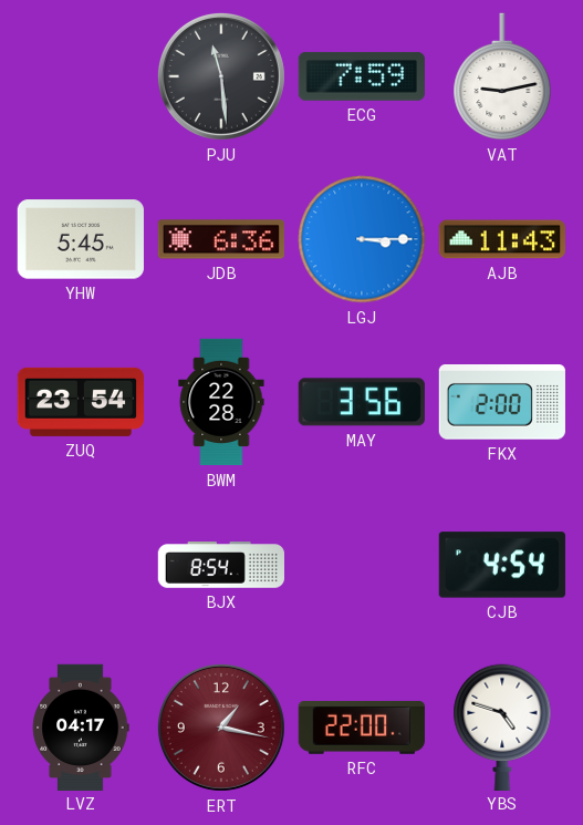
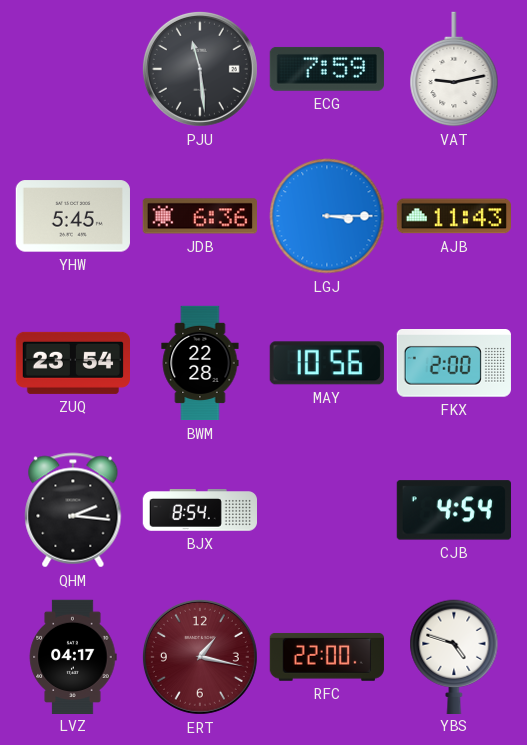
MAY: 3:56 -> 10:56 (327, 363)
QHM: none -> 2:16 (73, 510)
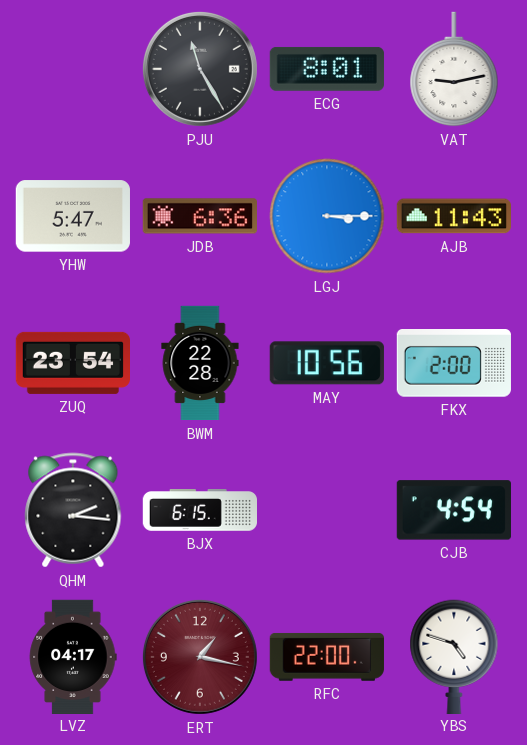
PJU: 11:29 -> 11:25 (200, 69)
ECG: 7:59 -> 8:01 (327, 69)
YHW: 5:45 -> 5:47 (73, 216)
BJX: 8:54 -> 6:15 (199, 510)
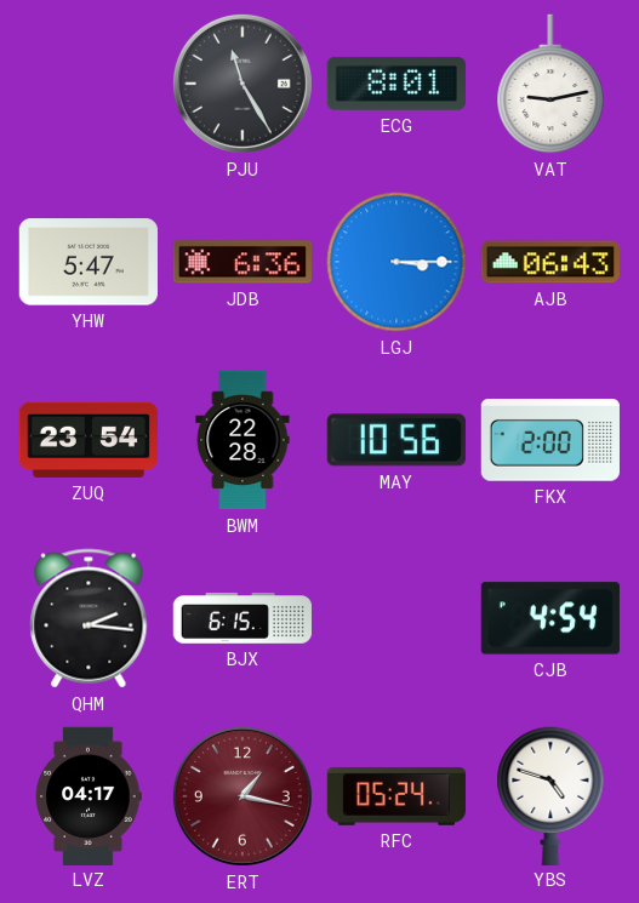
AJB: 11:43 -> 06:43 (549, 262)
RFC: 22:00 -> 05:24 (396, 796)
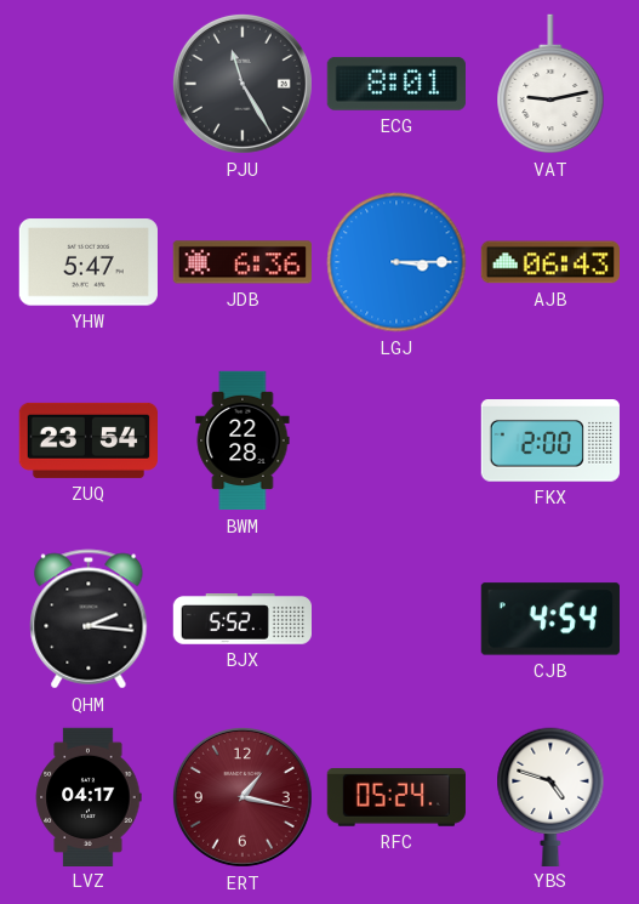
MAY: 10:56 -> none (396, 440)
BJX: 6:15 -> 5:52 (241, 619)
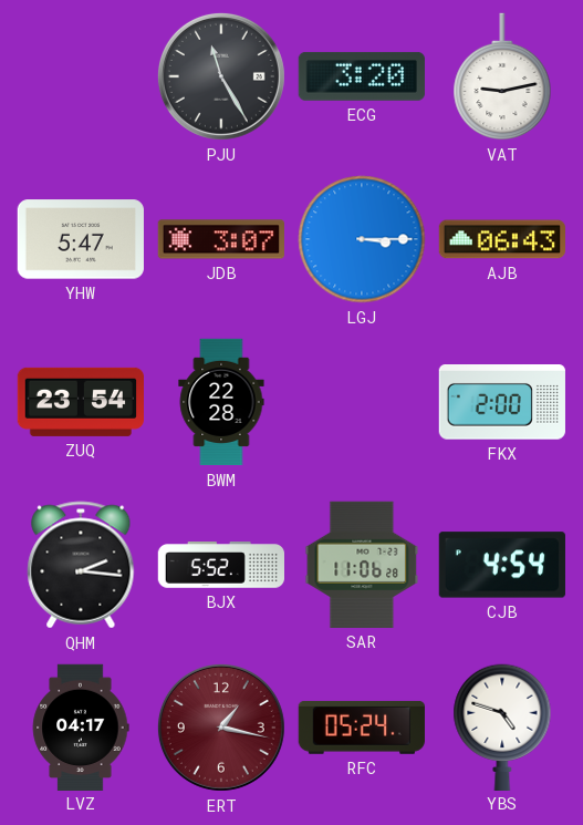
ECG: 8:01 -> 3:20 (362, 76)
JDB: 6:36 -> 3:07 (221, 239)
SAR: none -> 11:06 (362, 565)
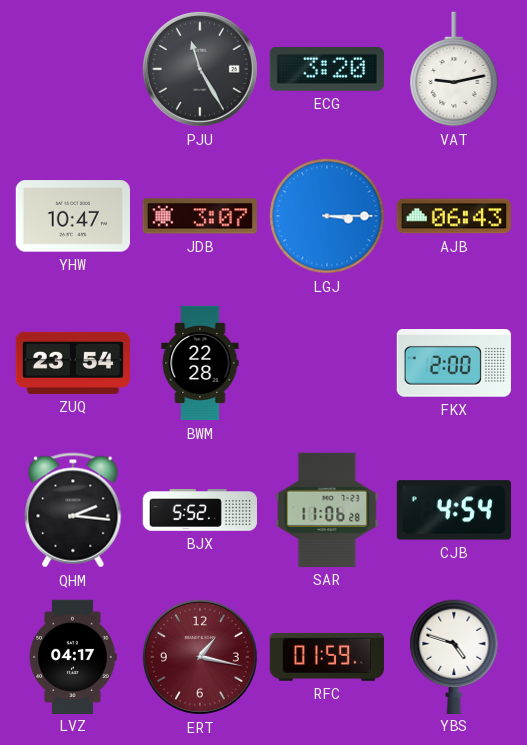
YHW: 5:47 -> 10:47 (73, 216)
RFC: 05:24 -> 01:59 (327, 657)
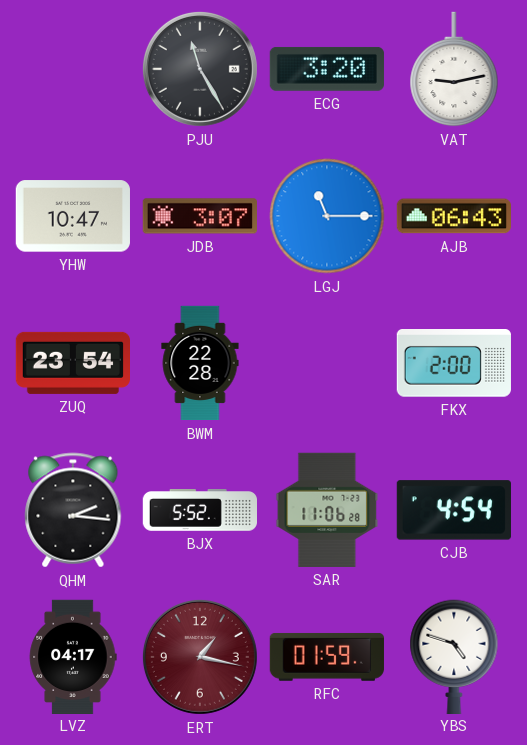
LGJ: 3:15 -> 11:15 (327, 216)
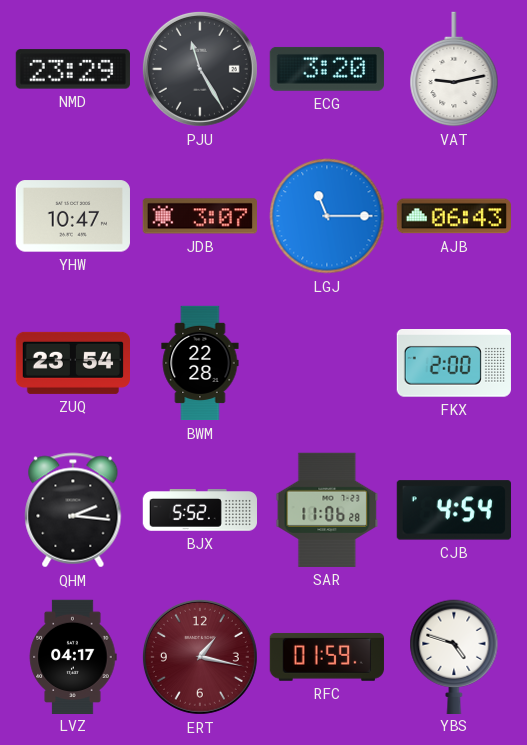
NMD: none -> 23:29 (73, 69)
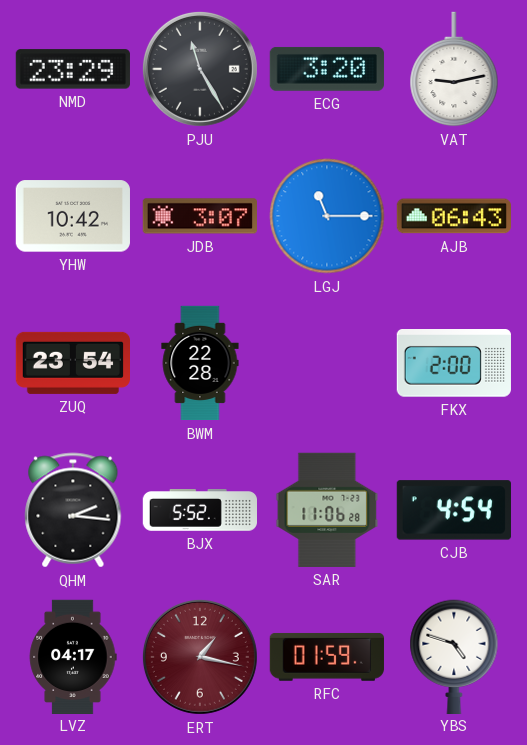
YHW: 10:47 -> 10:42 (73, 216)
